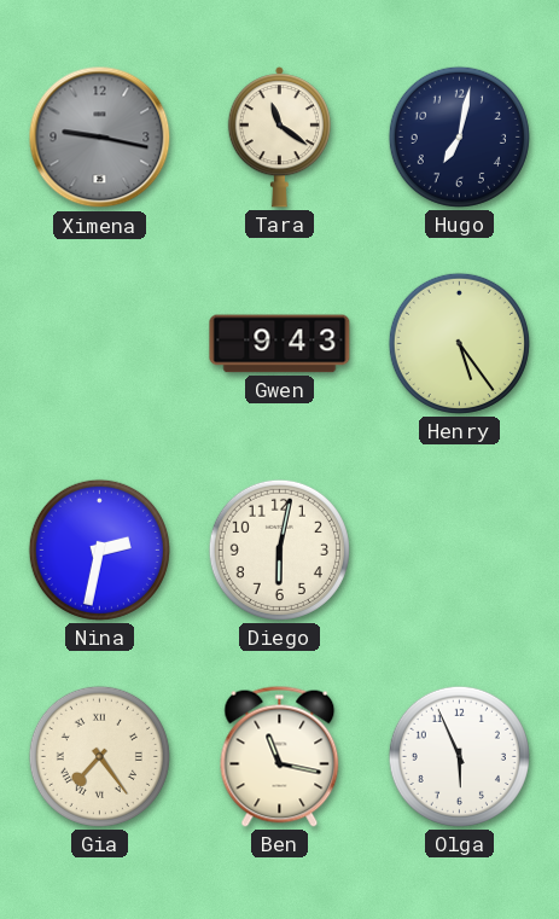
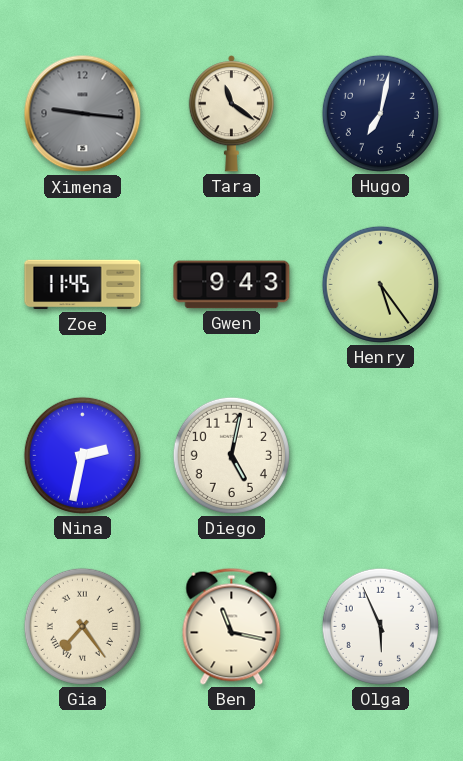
Ximena: 9:17 -> 9:16 (83, 114)
Zoe: none -> 11:45 (83, 285)
Diego: 6:02 -> 5:02 (231, 455)
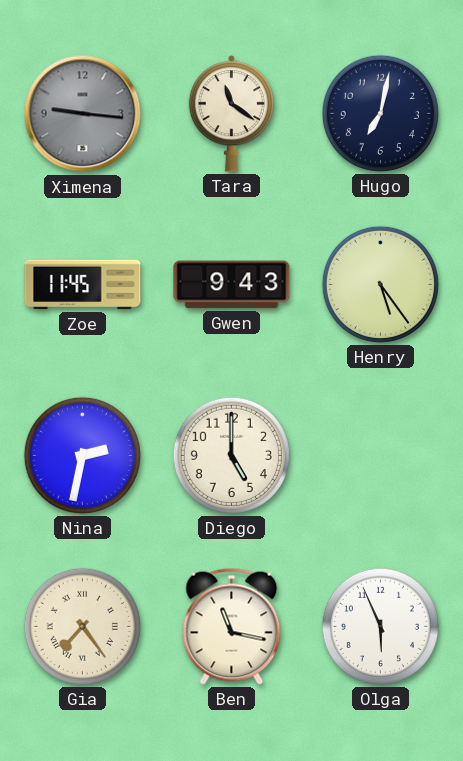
Diego: 5:02 -> 5:00 (231, 455)
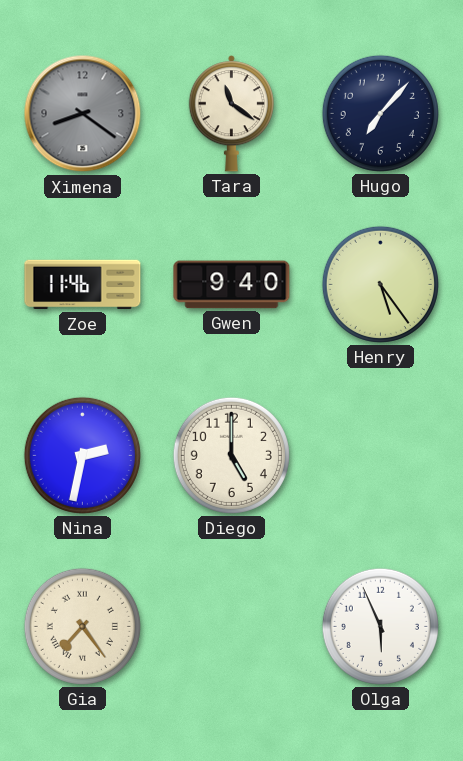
Ximena: 9:16 -> 8:21 (83, 114)
Hugo: 7:02 -> 7:07 (380, 113)
Zoe: 11:45 -> 11:46 (83, 285)
Gwen: 9:43 -> 9:40 (232, 285)
Ben: 11:17 -> none (232, 626)
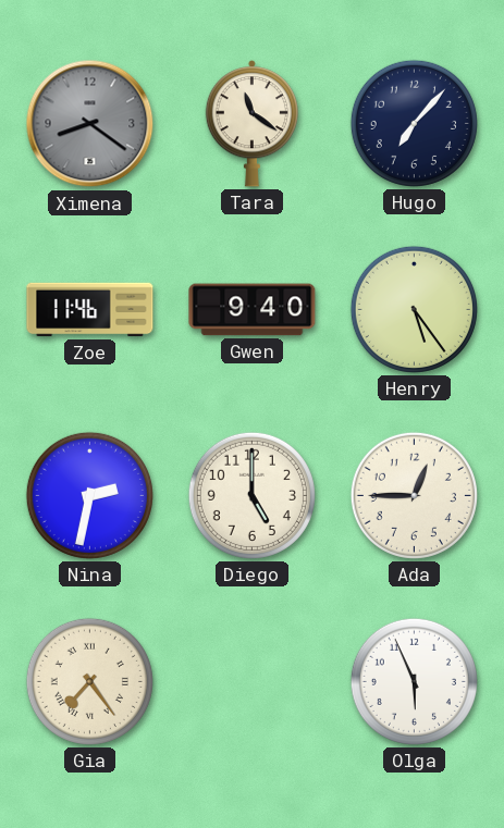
Ada: none -> 12:45 (414, 495)
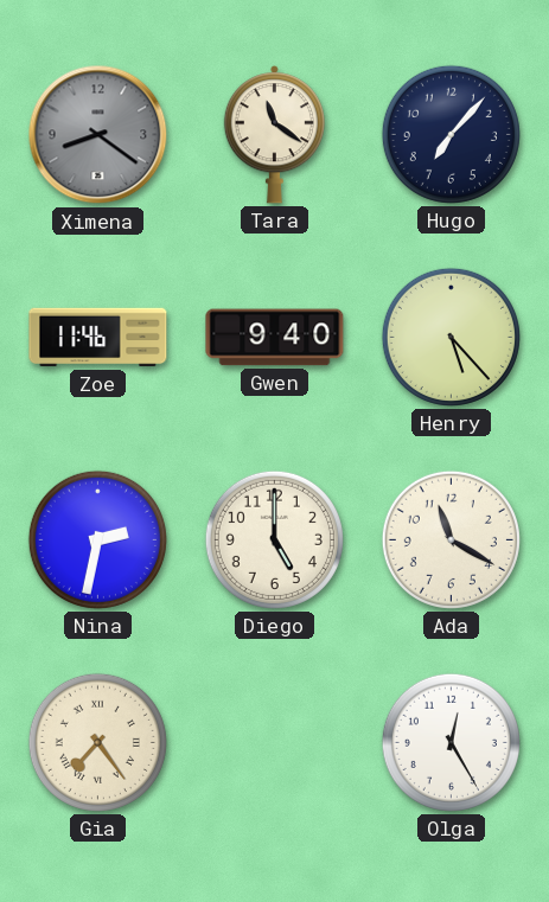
Henry: 5:24 -> 5:23 (451, 337)
Ada: 12:45 -> 11:20 (451, 539)
Olga: 5:56 -> 12:25 (451, 742)
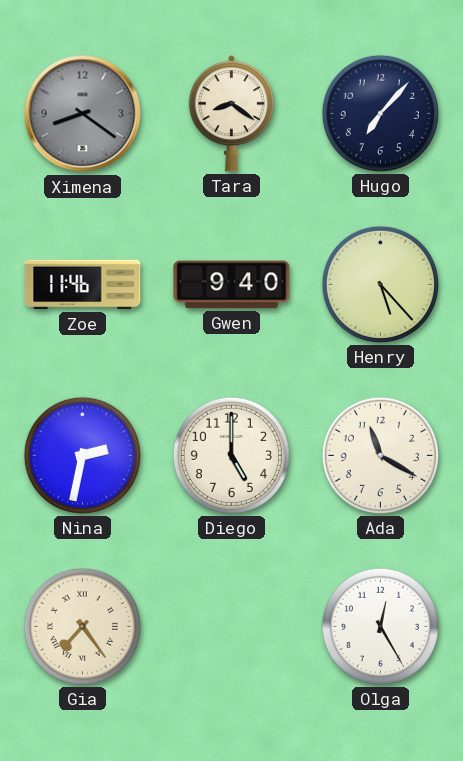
Tara: 11:21 -> 8:21 (231, 114)
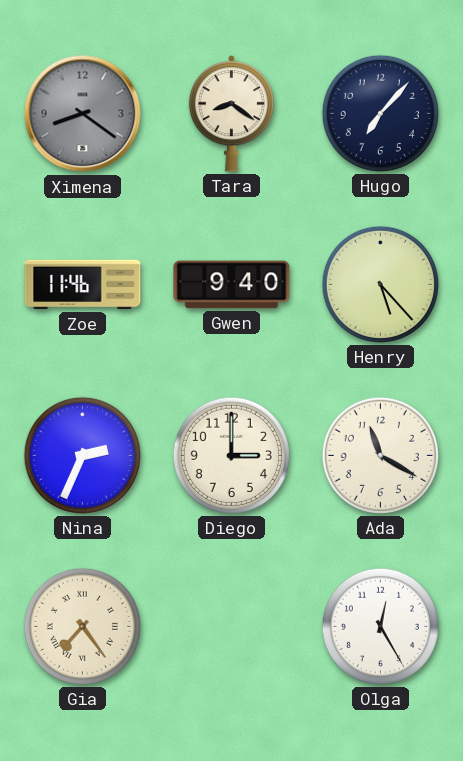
Nina: 2:32 -> 2:34 (82, 455)
Diego: 5:00 -> 3:00 (231, 455)
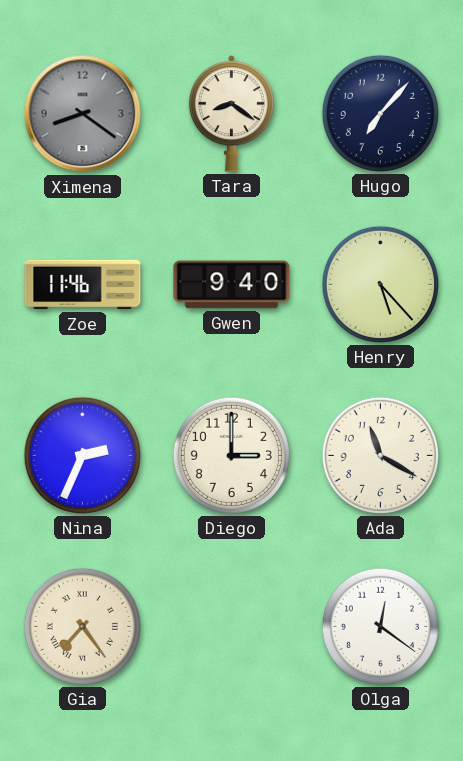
Olga: 12:25 -> 12:21 (380, 626)
